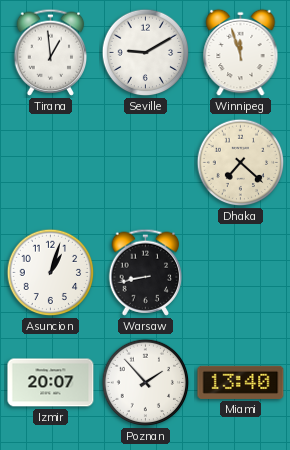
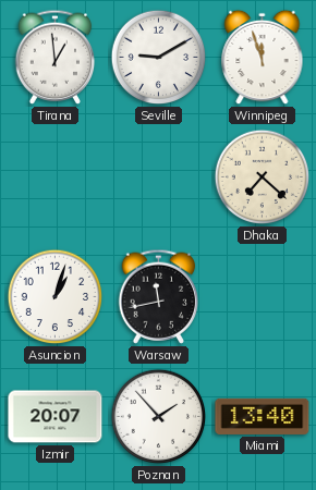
Warsaw: 8:43 -> 11:43 (159, 296)
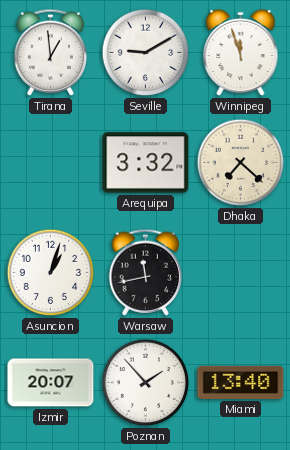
Arequipa: none -> 3:32 (146, 163)
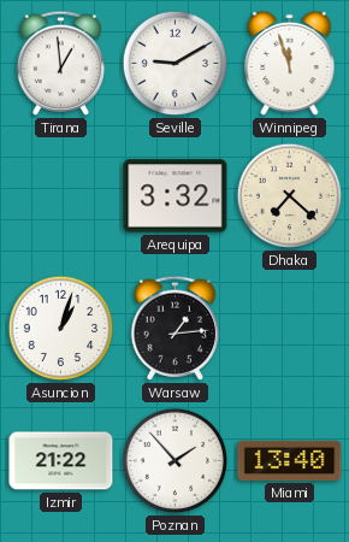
Warsaw: 11:43 -> 1:14 (176, 328)
Izmir: 20:07 -> 21:22 (61, 461)
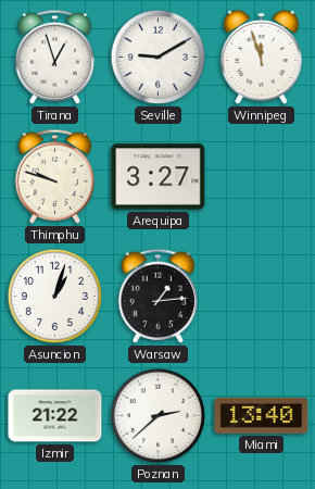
Tirana: 12:59 -> 12:57 (55, 57)
Thimphu: none -> 9:48 (55, 176)
Arequipa: 3:32 -> 3:27 (159, 177)
Dhaka: 7:22 -> none (290, 196)
Poznan: 1:53 -> 2:38 (159, 416)
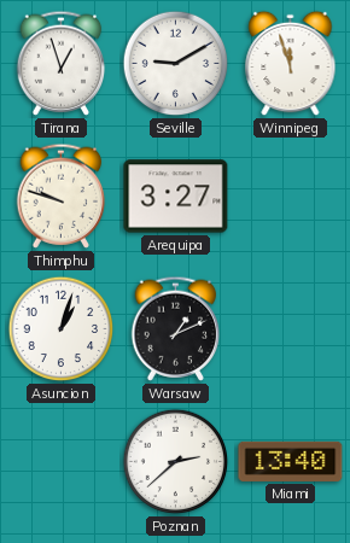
Warsaw: 1:14 -> 1:11 (176, 328)
Izmir: 21:22 -> none (55, 416)
